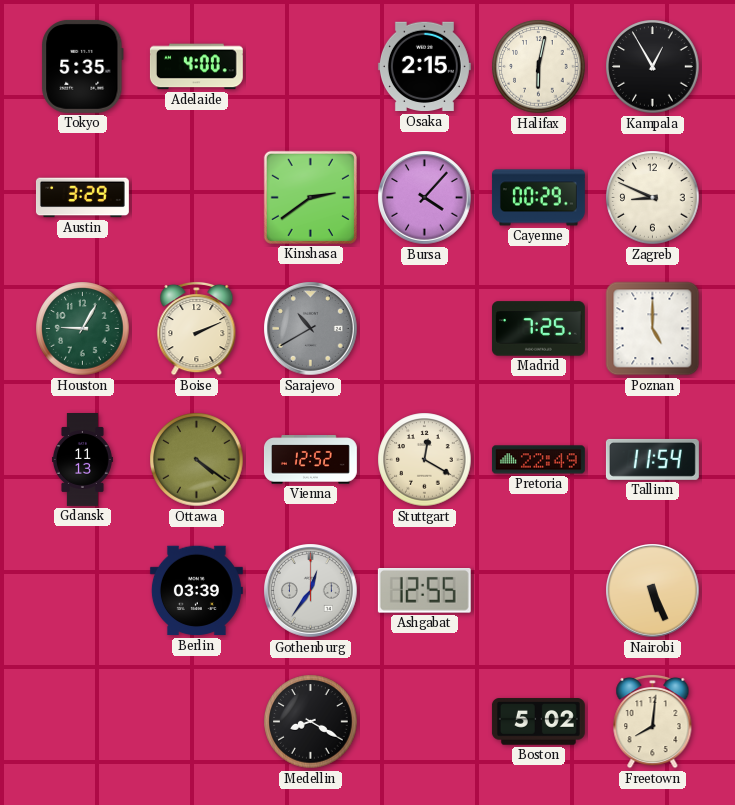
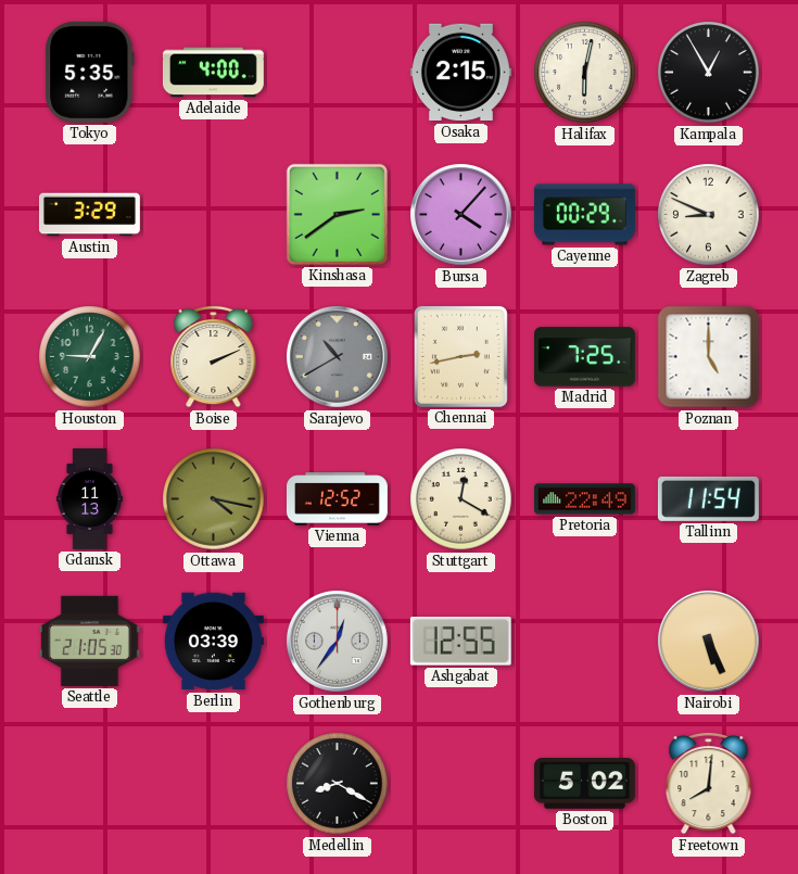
Chennai: none -> 2:43 (460, 356)
Ottawa: 4:21 -> 4:17 (214, 499)
Seattle: none -> 21:05 (89, 641)
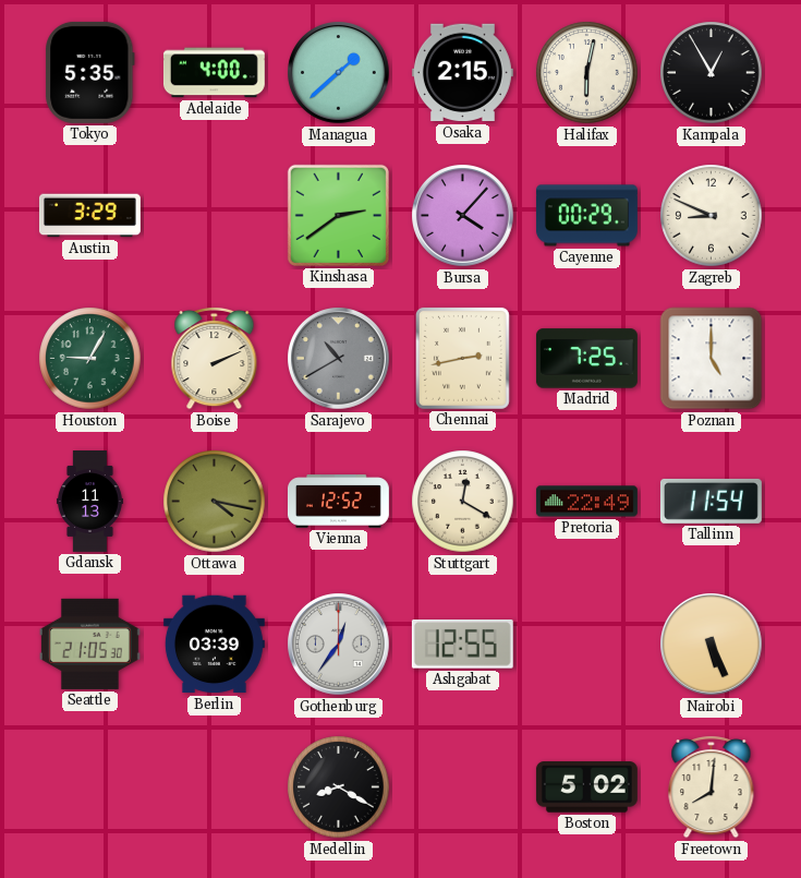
Managua: none -> 1:38 (339, 73)
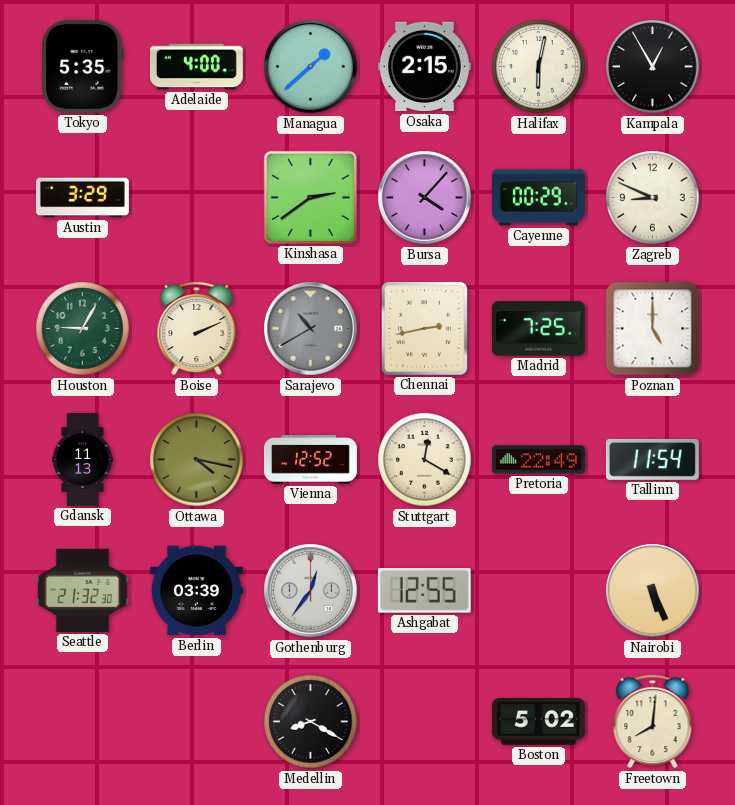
Seattle: 21:05 -> 21:32 (82, 590)
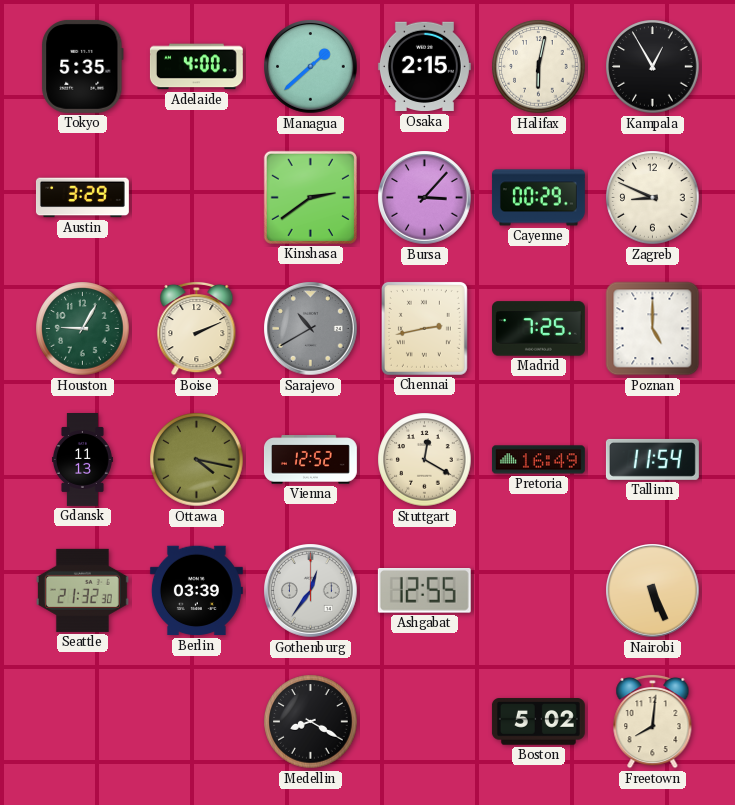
Bursa: 4:07 -> 3:07 (425, 198)
Pretoria: 22:49 -> 16:49 (538, 460)
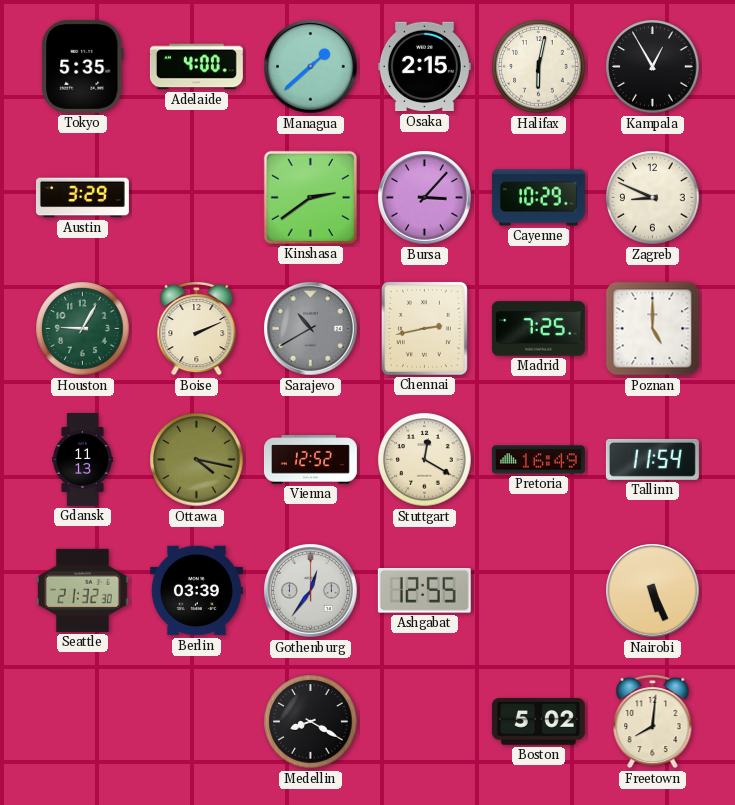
Cayenne: 00:29 -> 10:29 (538, 198)
